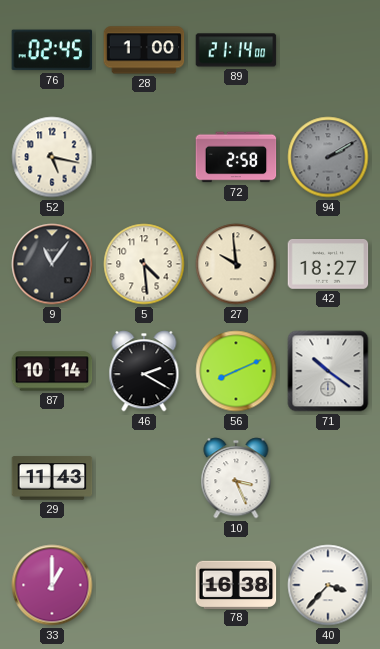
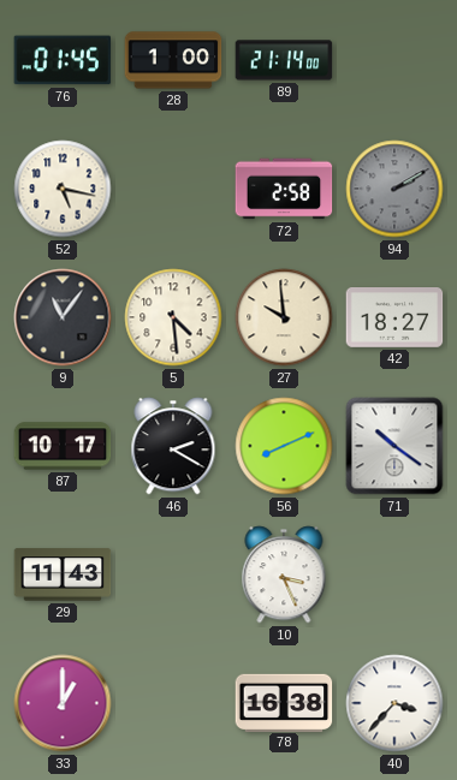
76: 02:45 -> 01:45 (63, 60)
87: 10:14 -> 10:17 (63, 446)
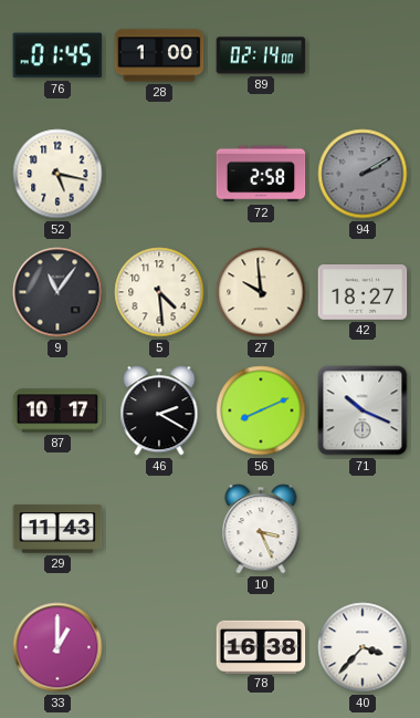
89: 21:14 -> 02:14 (261, 55)
71: 10:21 -> 10:19 (363, 410)
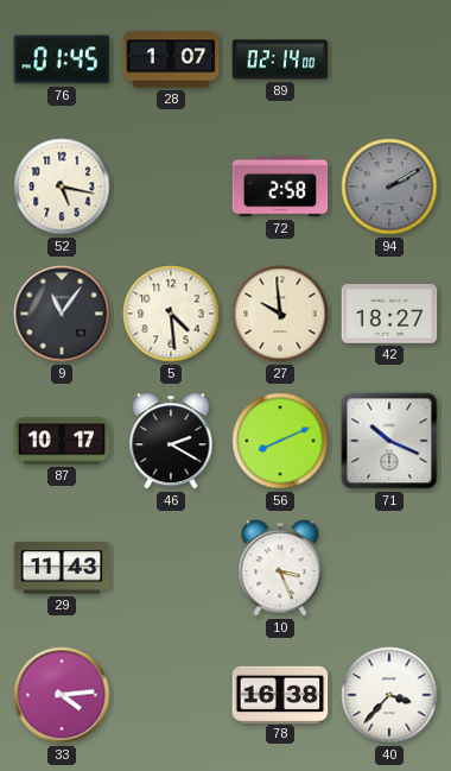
28: 1:00 -> 1:07 (171, 59)
33: 1:00 -> 4:14 (62, 695)
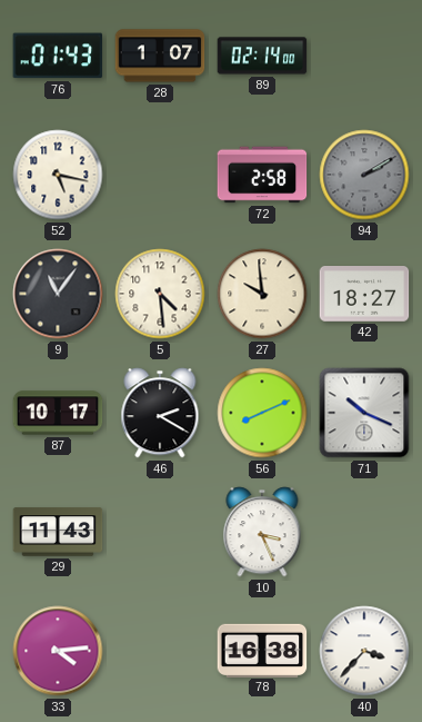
76: 01:45 -> 01:43 (58, 56)
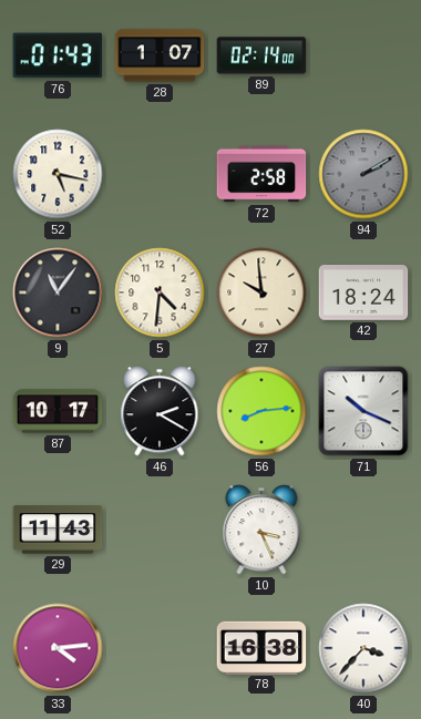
5: 4:29 -> 4:31 (160, 292)
42: 18:27 -> 18:24 (363, 294)
56: 8:11 -> 8:14 (261, 411)
